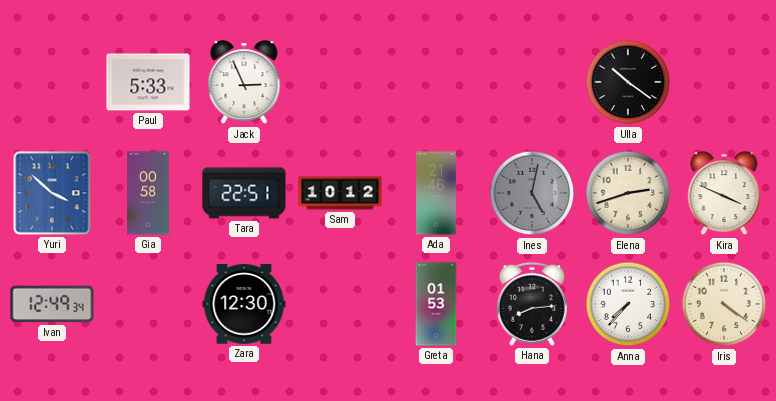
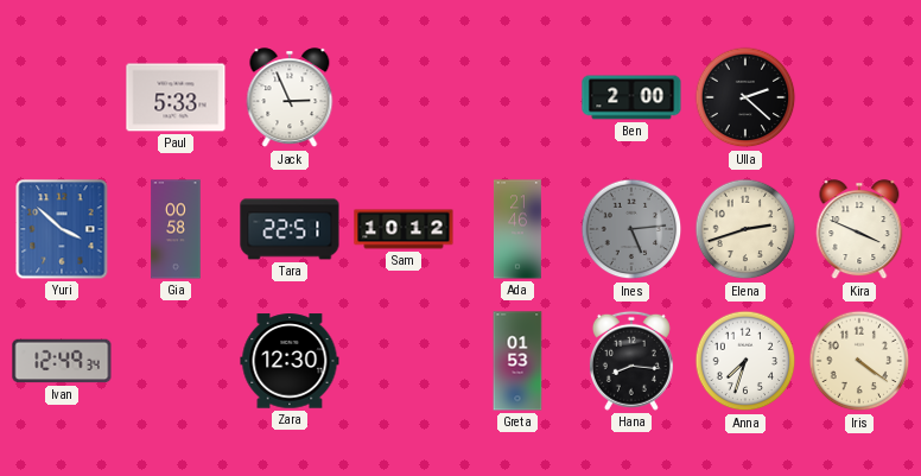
Ben: none -> 2:00 (631, 97)
Ulla: 10:21 -> 2:22 (745, 97)
Ines: 5:02 -> 5:14 (631, 229)
Hana: 8:14 -> 8:16 (631, 361)
Anna: 7:37 -> 7:33 (745, 361)
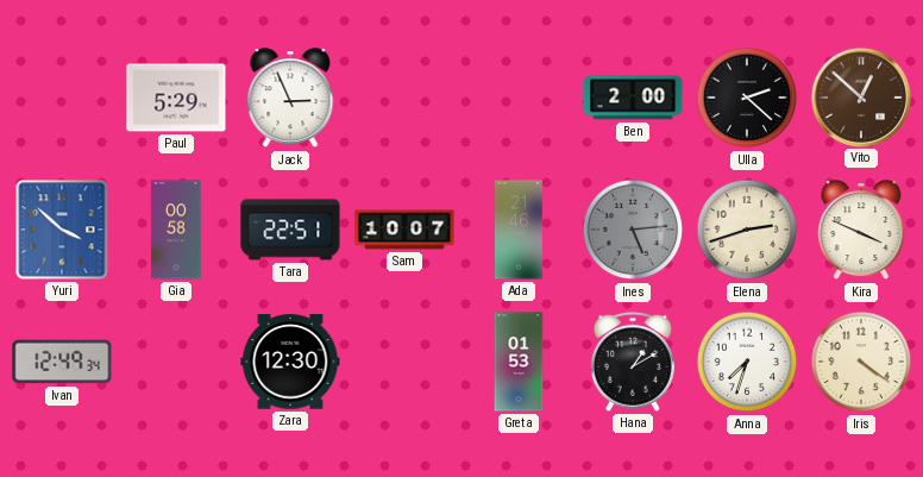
Paul: 5:33 -> 5:29 (176, 98)
Vito: none -> 12:52 (860, 96)
Sam: 10:12 -> 10:07 (404, 230)
Hana: 8:16 -> 1:10 (633, 362)
